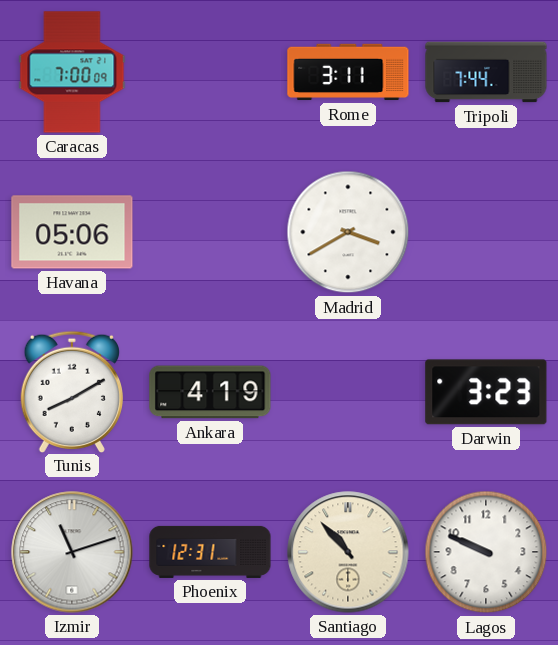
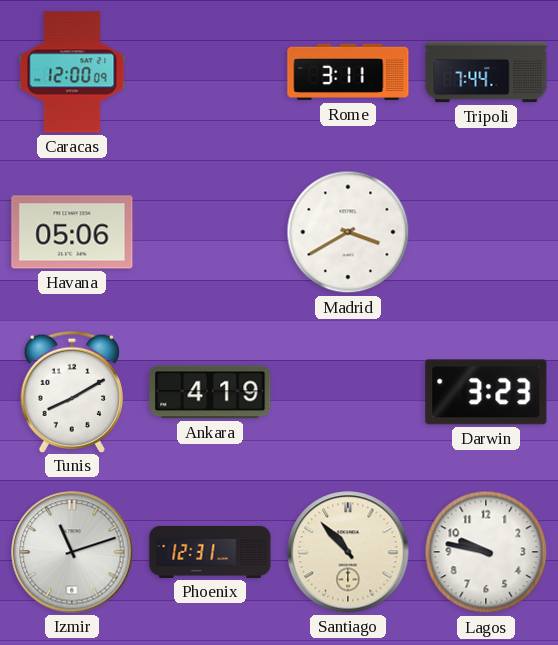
Caracas: 7:00 -> 12:00 (72, 72)
Lagos: 9:49 -> 9:47 (486, 552)
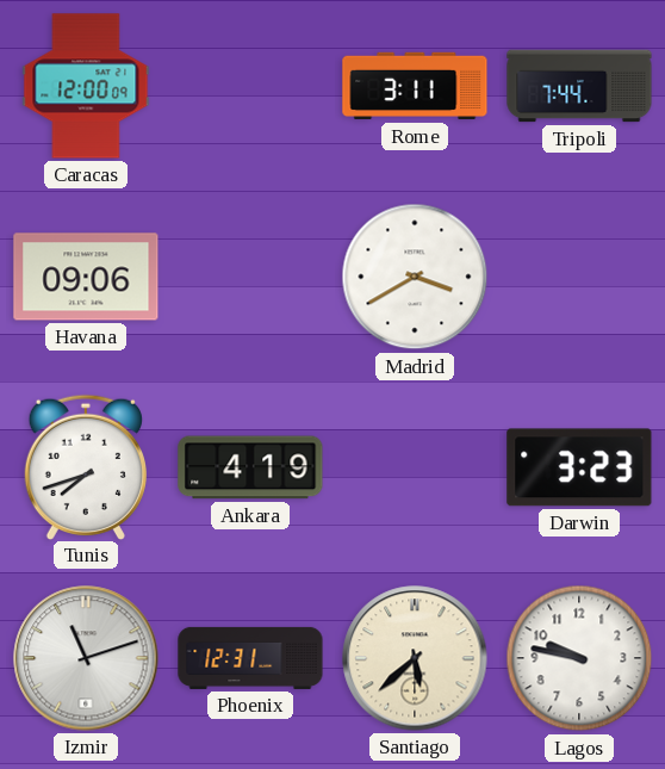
Havana: 05:06 -> 09:06 (86, 277)
Tunis: 8:10 -> 7:42 (86, 466)
Santiago: 10:53 -> 5:38 (415, 658)
